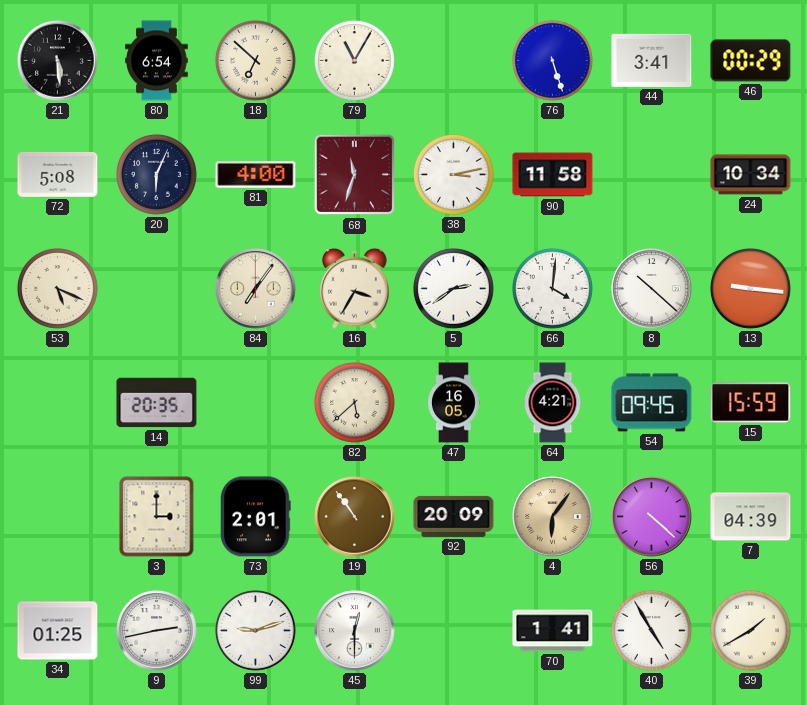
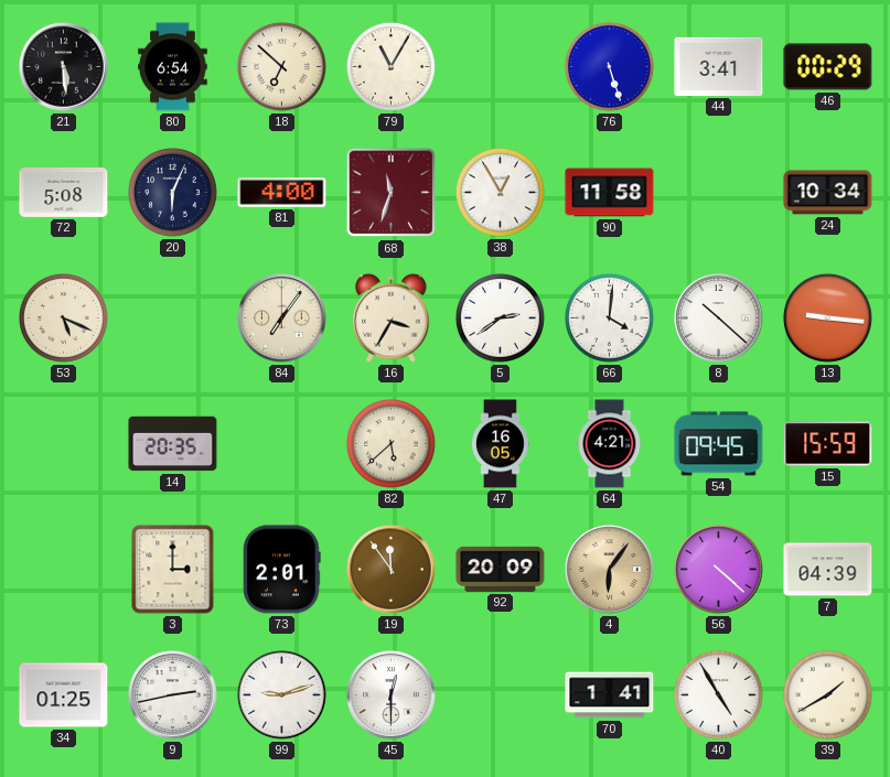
38: 3:13 -> 12:55 (500, 192)
19: 10:54 -> 11:54 (392, 570)
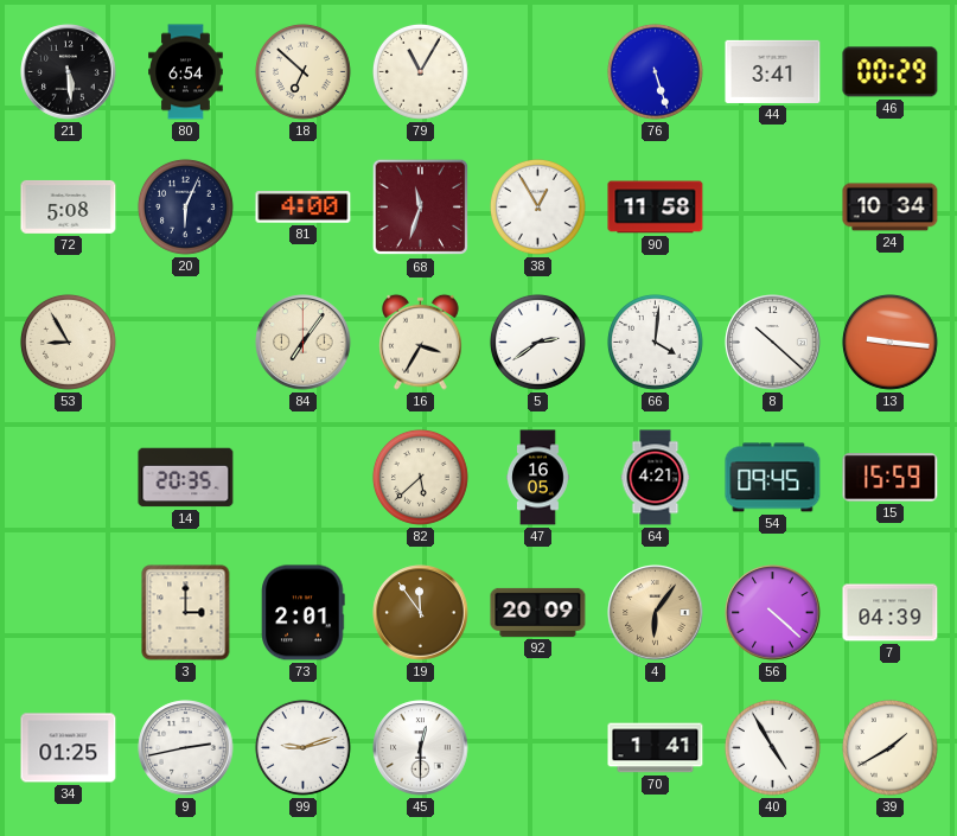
53: 5:19 -> 8:55 (68, 342)
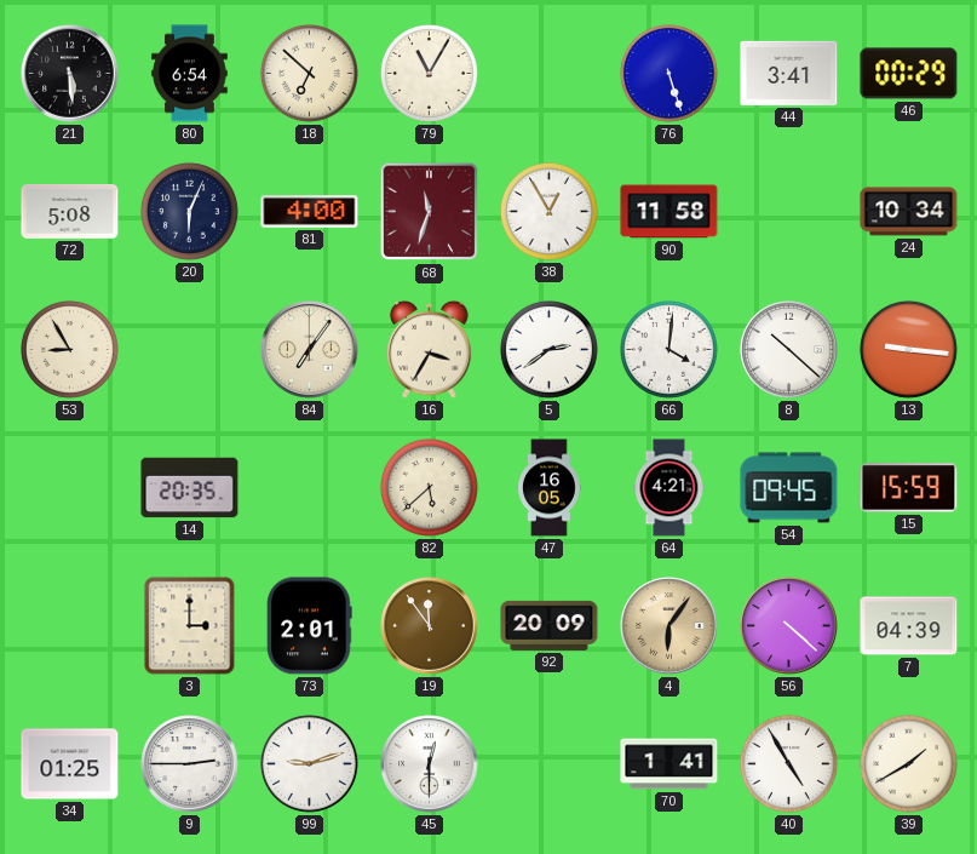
9: 2:43 -> 2:45 (190, 764)
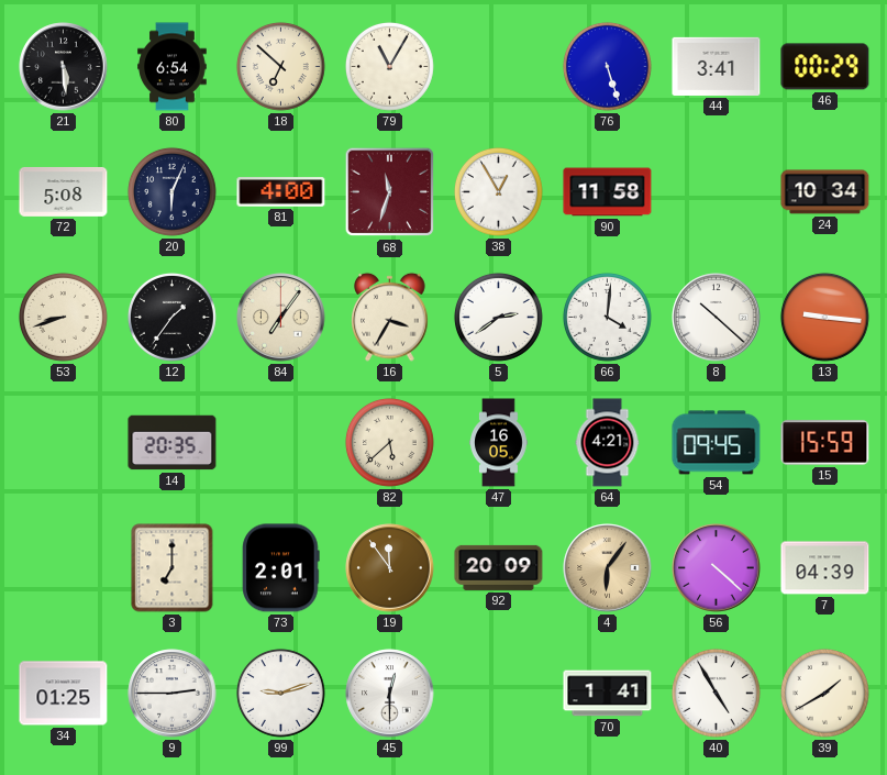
53: 8:55 -> 8:42 (63, 317)
12: none -> 1:36 (171, 317)
3: 3:00 -> 7:00 (173, 568)
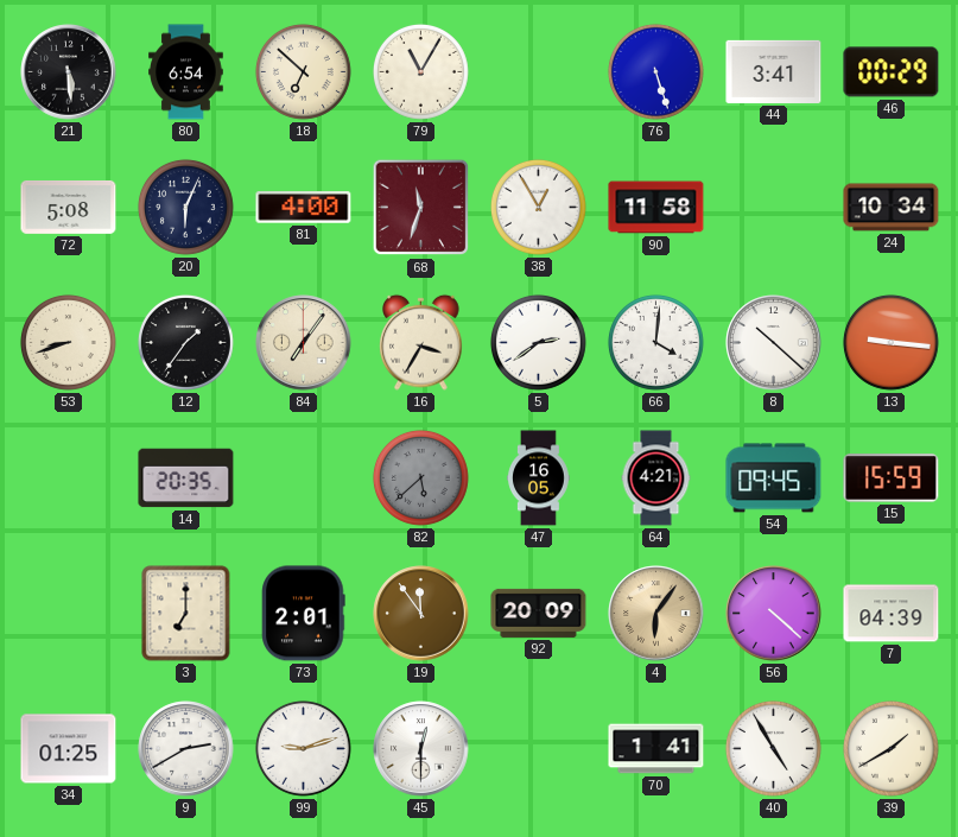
82 dial: cream -> grey (420, 477)
9: 2:45 -> 2:40 (186, 749)
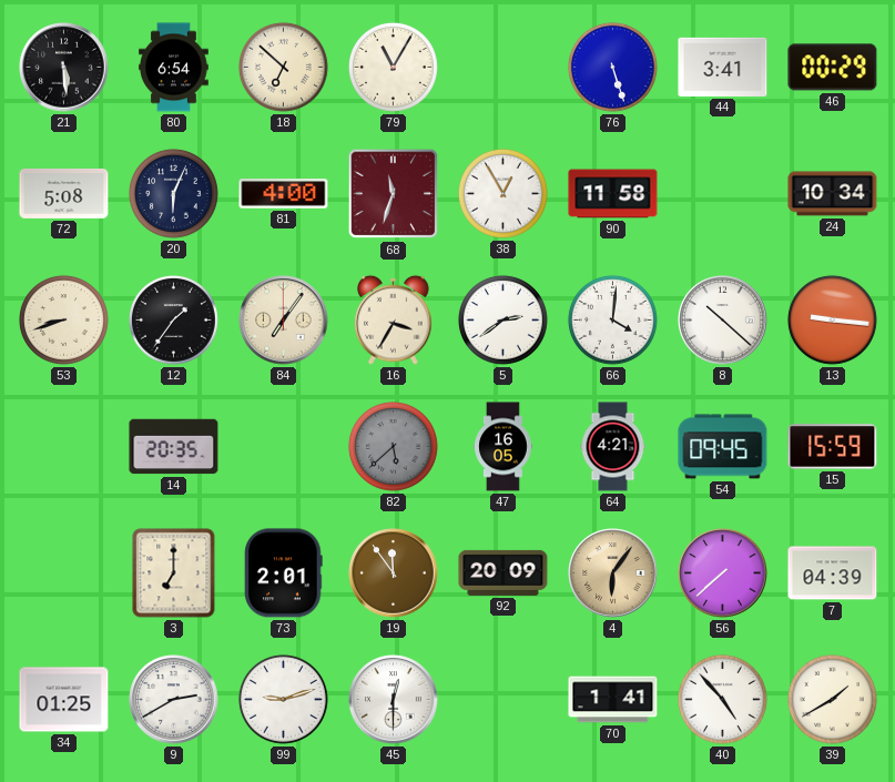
56: 4:22 -> 7:38 (723, 573)
40: 4:55 -> 4:53 (722, 699)
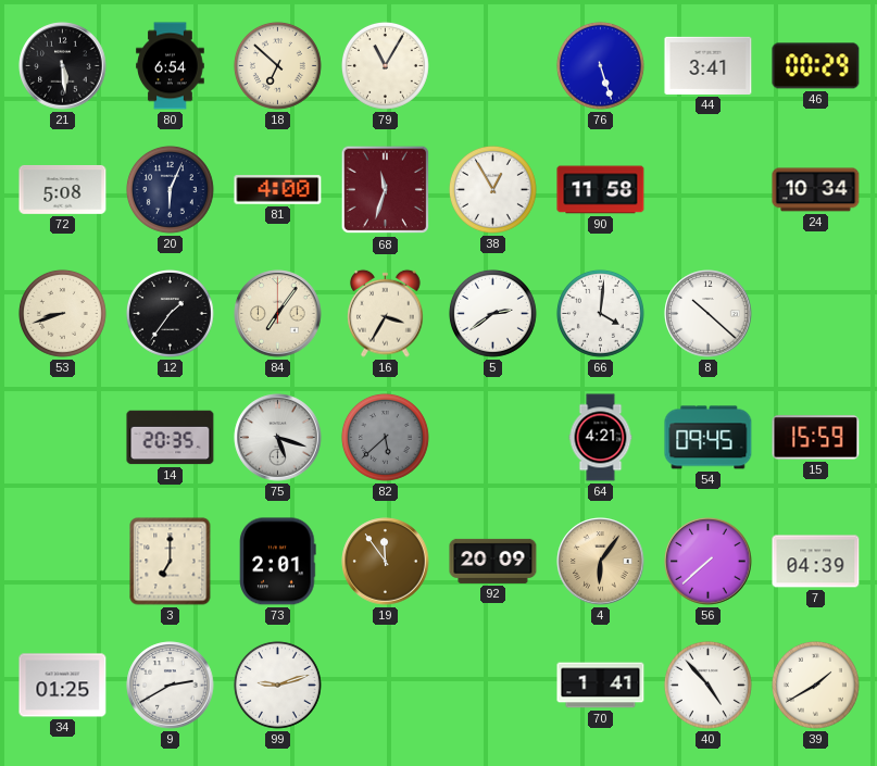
13: 9:16 -> none (832, 319)
75: none -> 5:18 (278, 438)
47: 16:05 -> none (504, 447)
45: 12:30 -> none (394, 700)
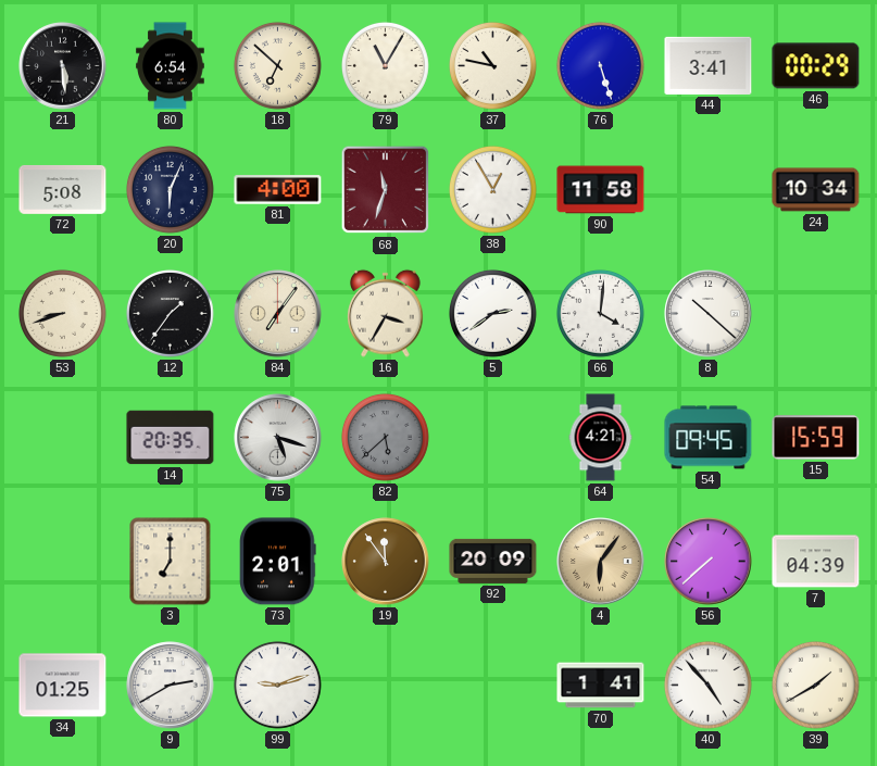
37: none -> 10:47 (492, 65)
